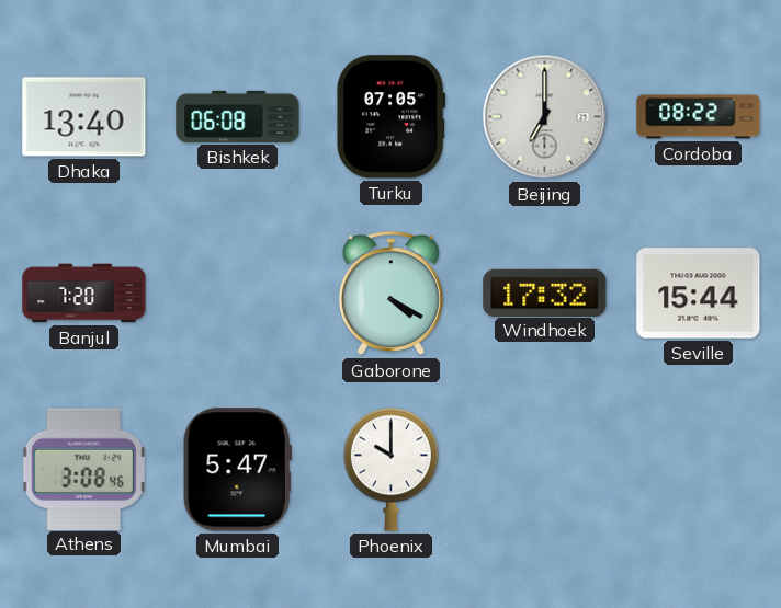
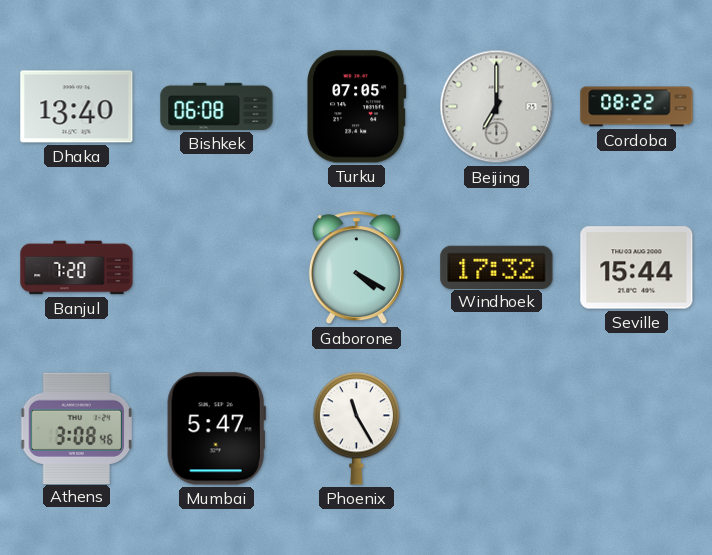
Phoenix: 10:00 -> 11:25 (356, 428)
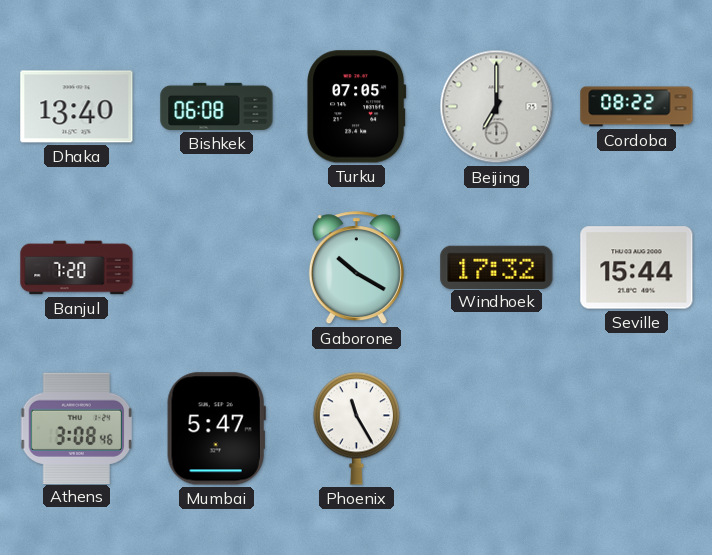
Gaborone: 4:20 -> 10:20 (356, 268)
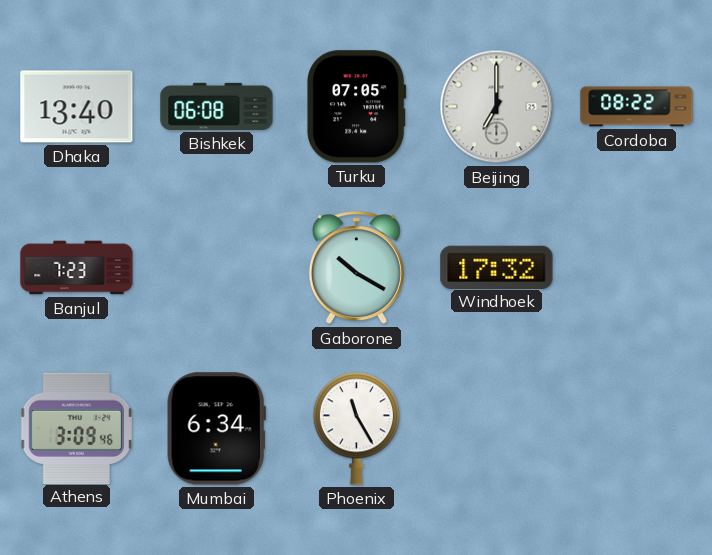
Banjul: 7:20 -> 7:23 (77, 268)
Seville: 15:44 -> none (637, 268)
Athens: 3:08 -> 3:09 (76, 428)
Mumbai: 5:47 -> 6:34 (216, 429)
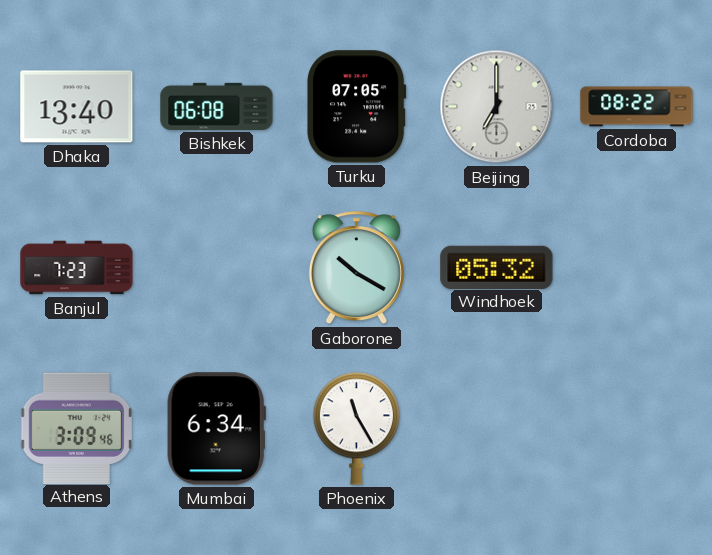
Windhoek: 17:32 -> 05:32 (497, 267)
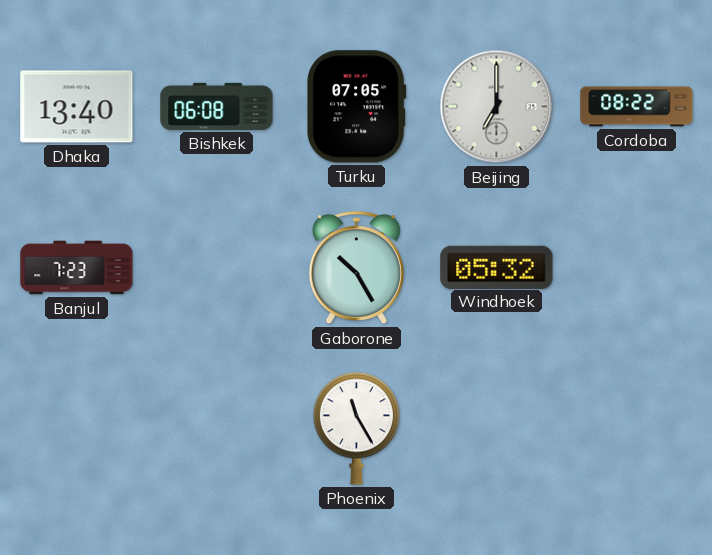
Gaborone: 10:20 -> 10:25 (356, 268)
Athens: 3:09 -> none (76, 428)
Mumbai: 6:34 -> none (216, 429)
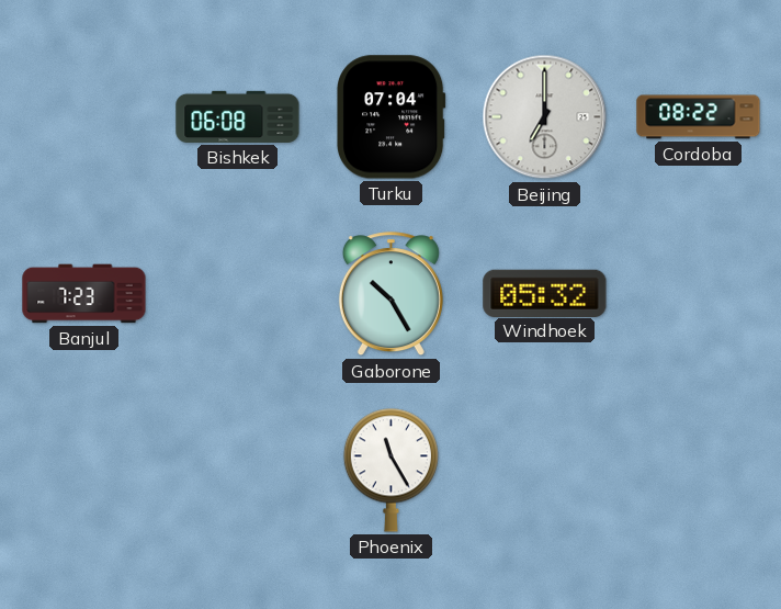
Dhaka: 13:40 -> none (77, 107)
Turku: 07:05 -> 07:04 (392, 117)
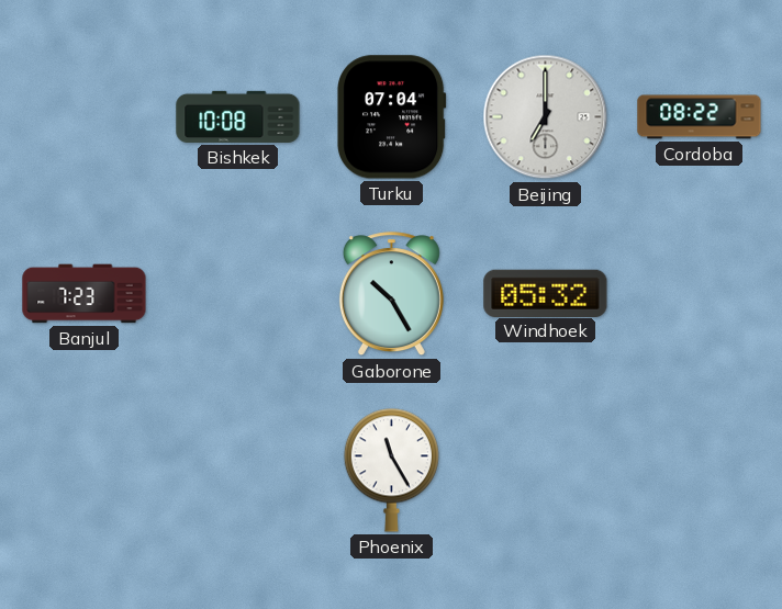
Bishkek: 06:08 -> 10:08 (238, 116)
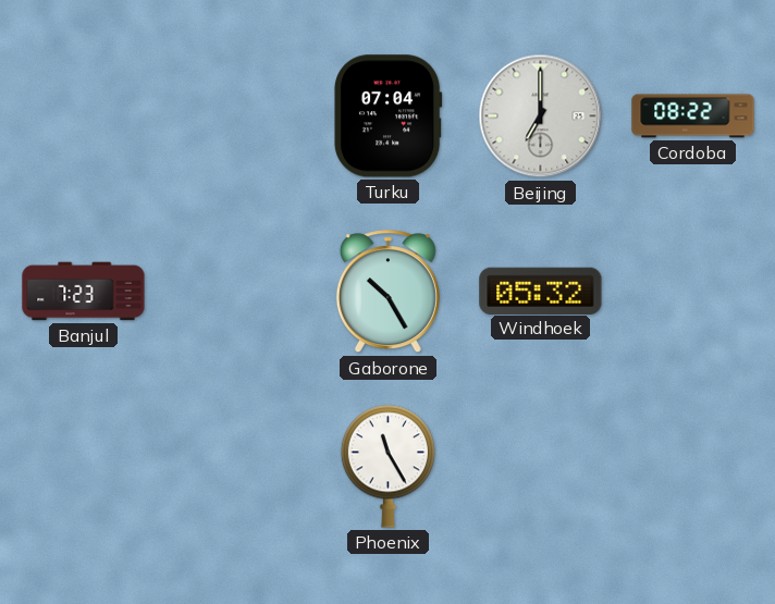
Bishkek: 10:08 -> none (238, 116)
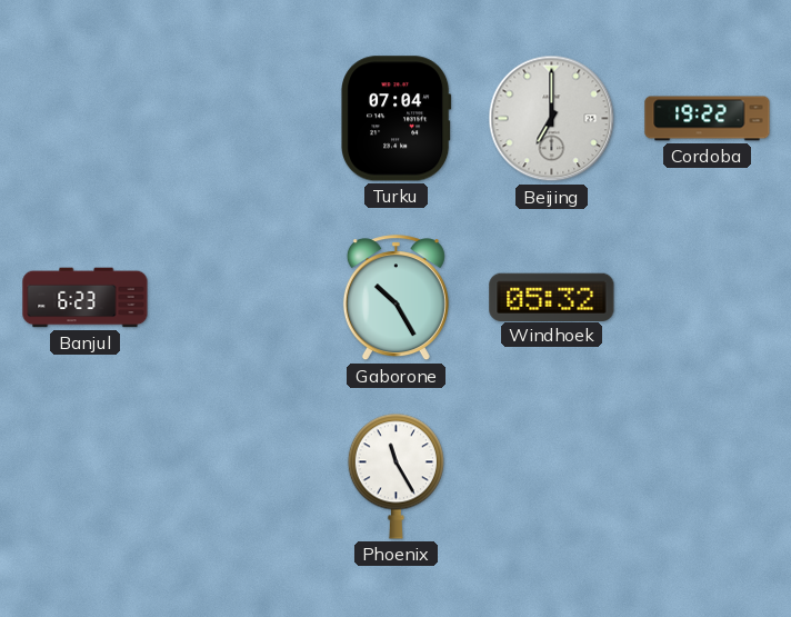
Cordoba: 08:22 -> 19:22 (708, 119)
Banjul: 7:23 -> 6:23 (86, 298)
